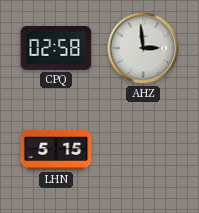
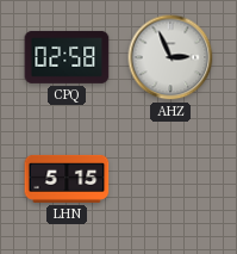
AHZ: 2:59 -> 2:56 (170, 57)
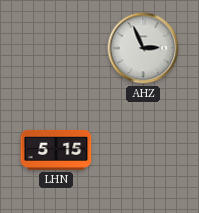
CPQ: 02:58 -> none (67, 57)
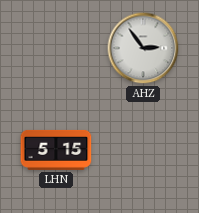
AHZ: 2:56 -> 2:54 (143, 48)
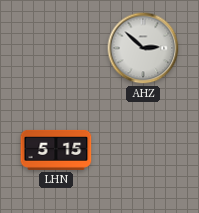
AHZ: 2:54 -> 2:52 (143, 48)
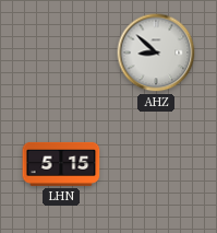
AHZ: 2:52 -> 8:52 (156, 53)
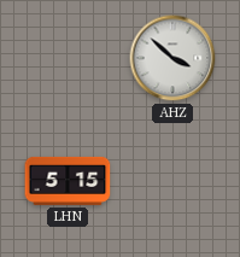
AHZ: 8:52 -> 3:52 (172, 58)
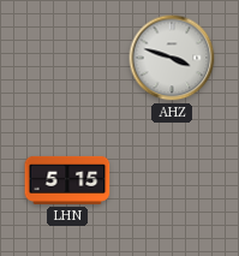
AHZ: 3:52 -> 3:48 (172, 58)
